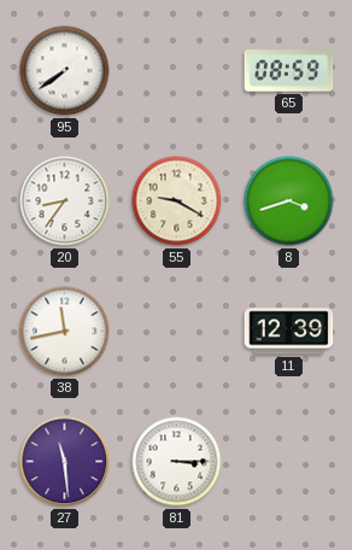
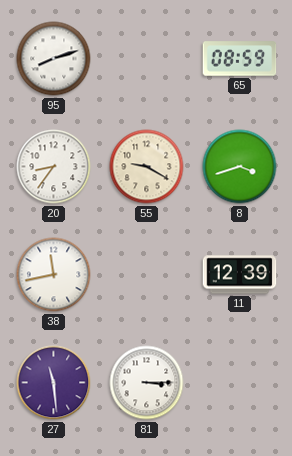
95: 7:39 -> 8:12 (54, 59)
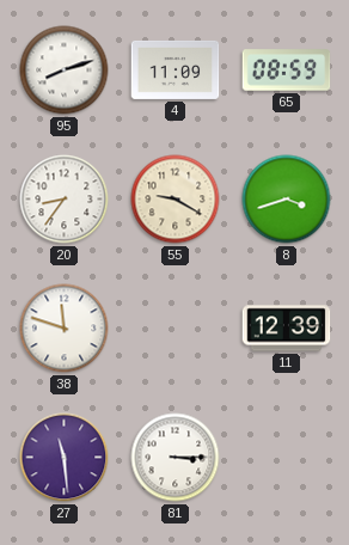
4: none -> 11:09 (176, 69)
38: 11:43 -> 11:48 (65, 329)
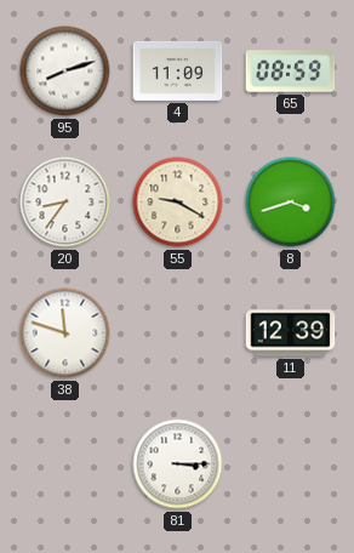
27: 11:29 -> none (65, 458)
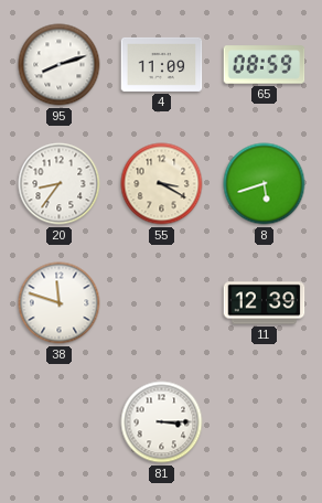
55: 9:20 -> 3:20 (162, 184)
8: 3:42 -> 5:42 (265, 184)
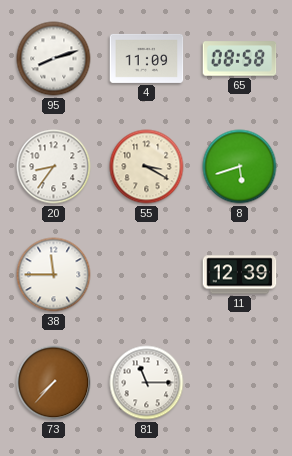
65: 08:59 -> 08:58 (240, 59)
38: 11:48 -> 11:45 (54, 275)
73: none -> 7:37 (54, 383)
81: 3:15 -> 11:15 (147, 383)
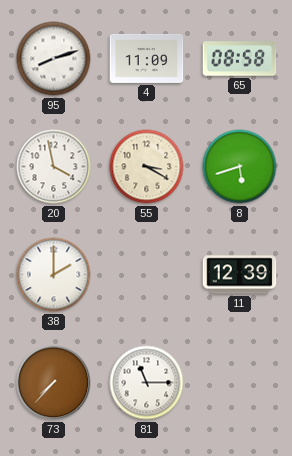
20: 8:36 -> 3:58 (54, 167)
38: 11:45 -> 2:00 (54, 275)
